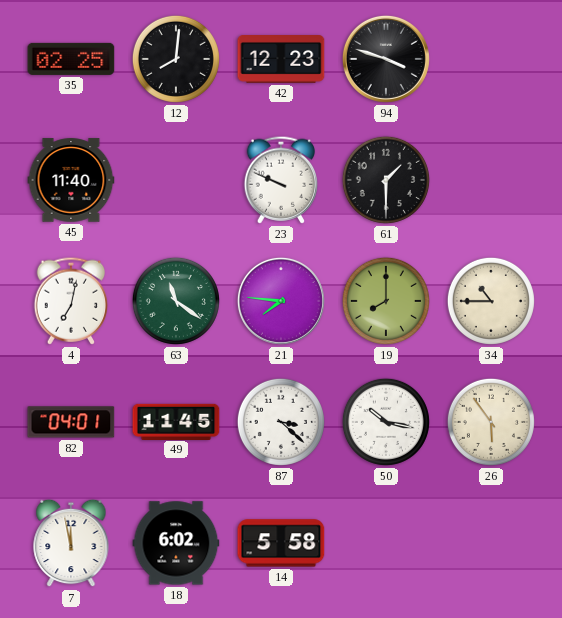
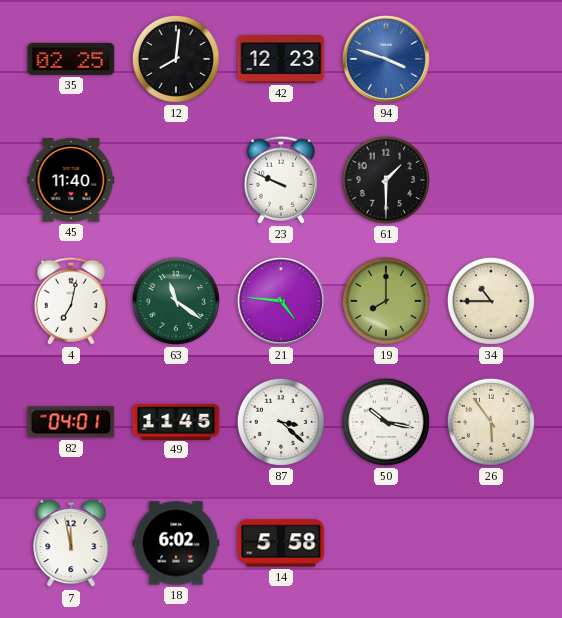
94 dial: black -> blue (386, 59)
21: 7:46 -> 4:46 (281, 301)
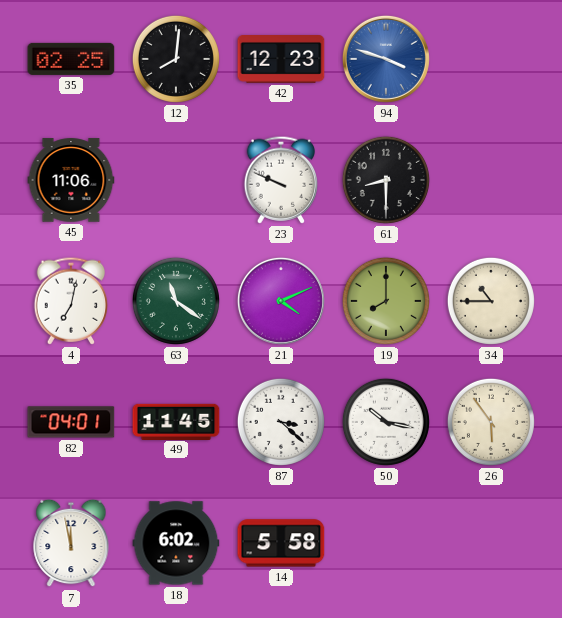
45: 11:40 -> 11:06 (71, 180)
61: 1:30 -> 8:30 (386, 180)
21: 4:46 -> 4:11 (281, 301)
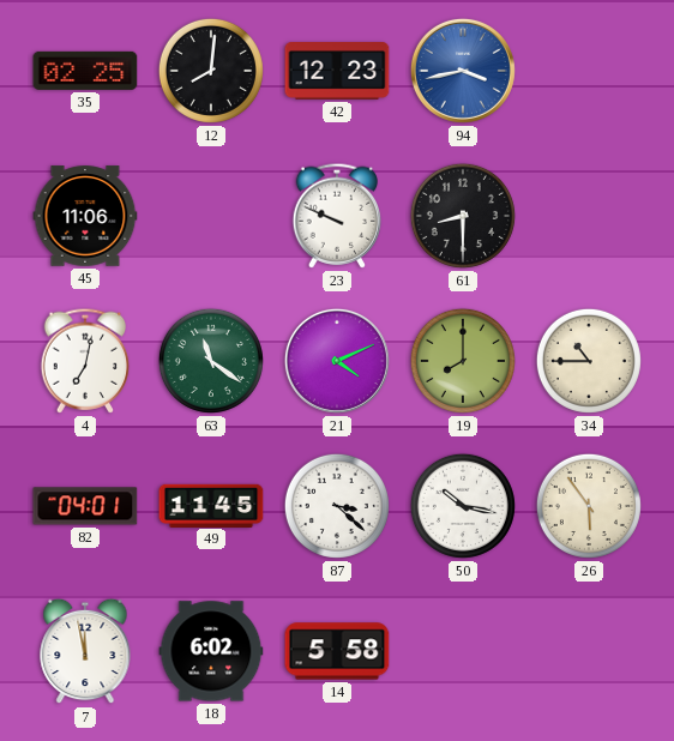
94: 3:48 -> 3:43 (463, 71)
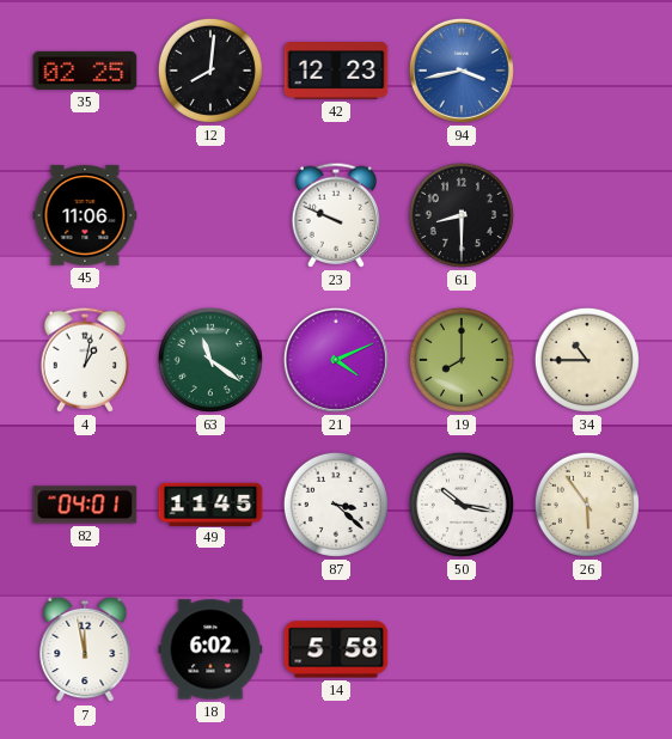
4: 7:02 -> 1:02 (85, 360)
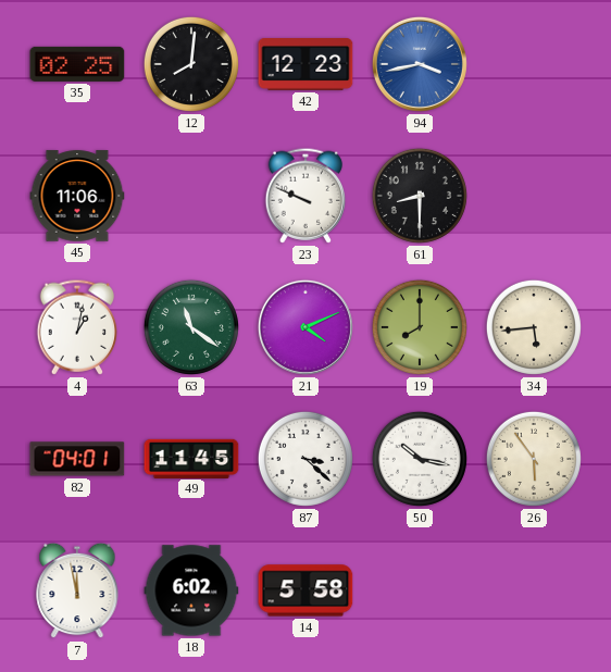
34: 10:45 -> 5:44 (534, 327)
